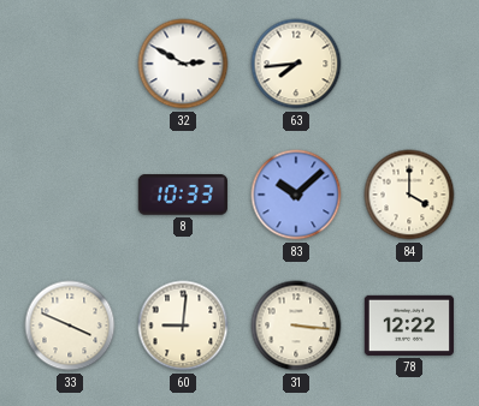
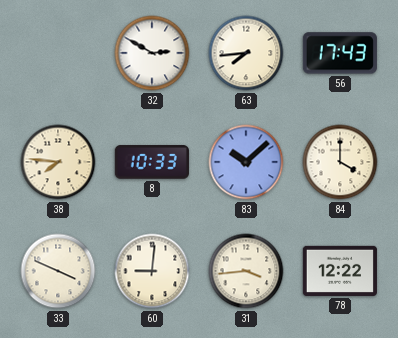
56: none -> 17:43 (340, 53)
38: none -> 7:46 (58, 162)
31: 3:16 -> 3:44 (246, 271)
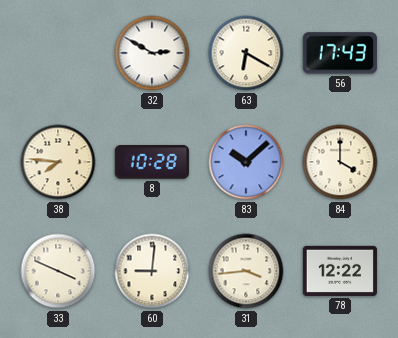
63: 7:44 -> 6:20 (246, 53)
8: 10:33 -> 10:28 (152, 162)
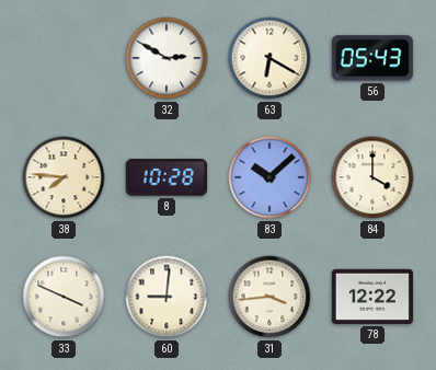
56: 17:43 -> 05:43 (372, 58)
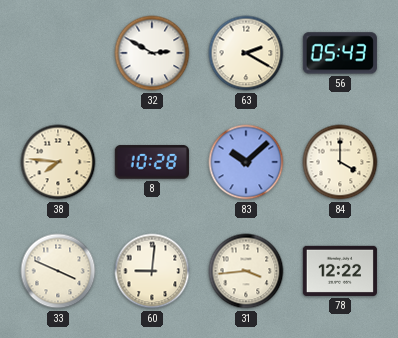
63: 6:20 -> 2:20 (246, 53)
